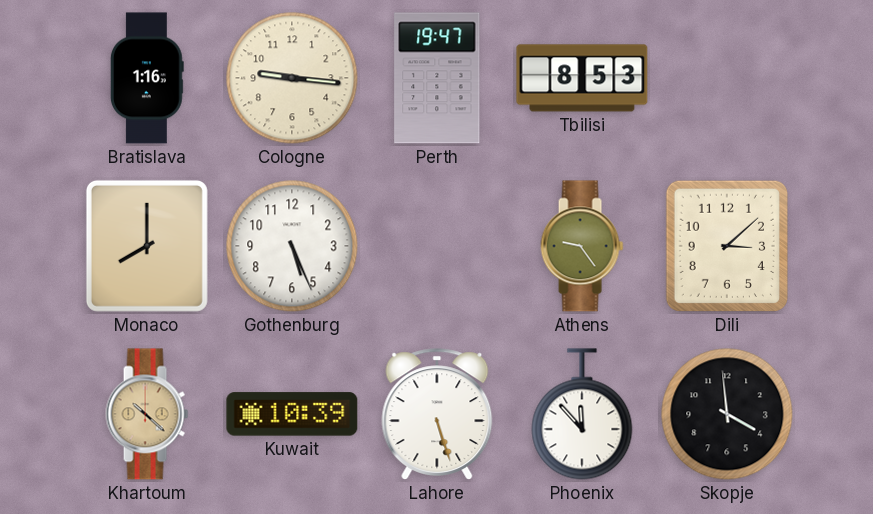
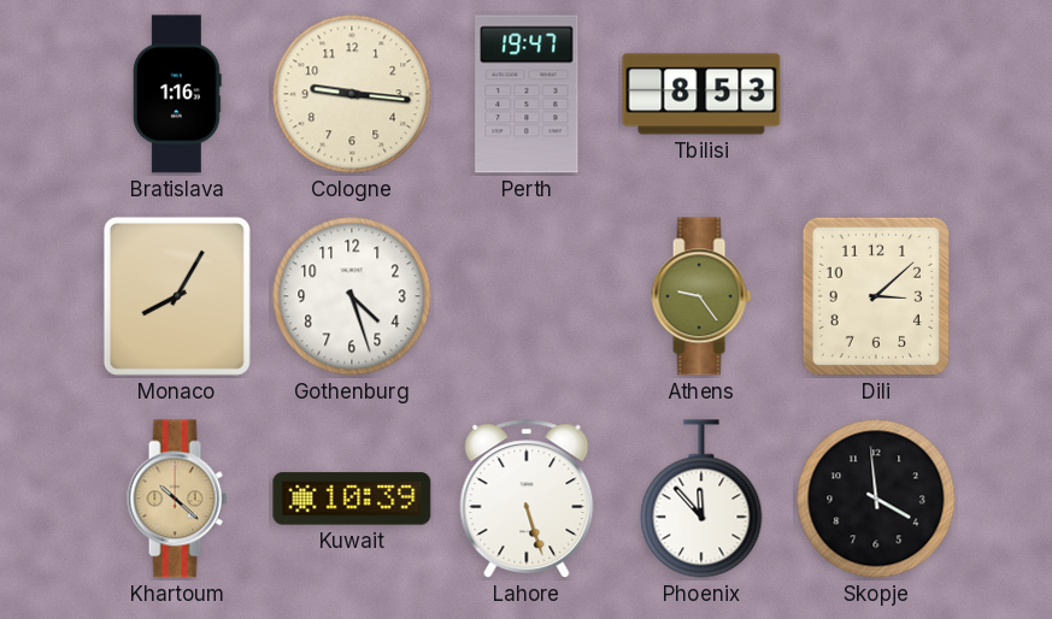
Monaco: 8:00 -> 8:05 (177, 296)
Gothenburg: 5:26 -> 4:27 (352, 296)
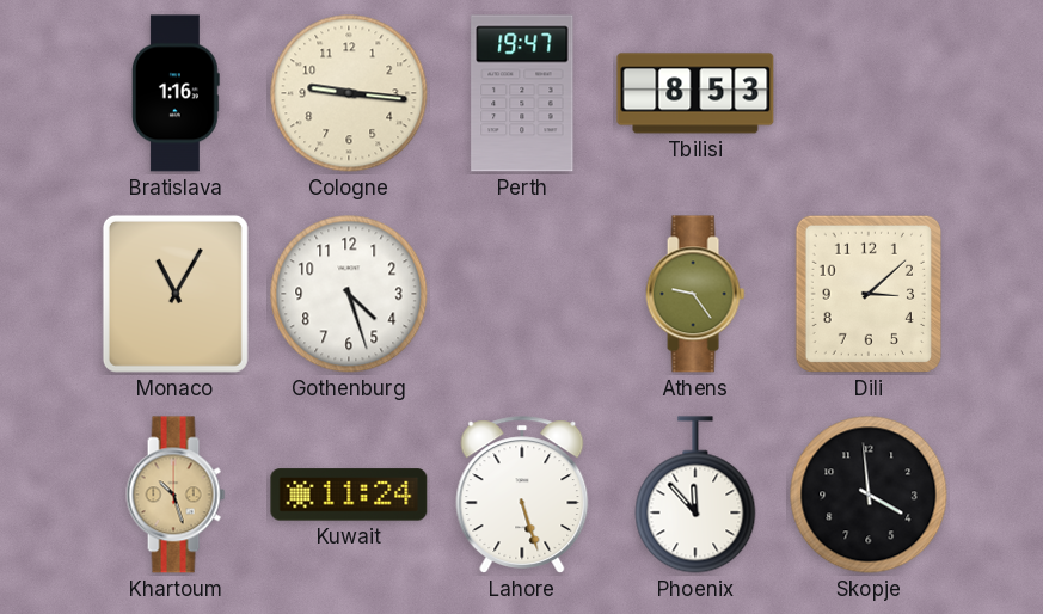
Monaco: 8:05 -> 11:05 (176, 294)
Khartoum: 10:22 -> 10:27 (176, 495)
Kuwait: 10:39 -> 11:24 (349, 495)
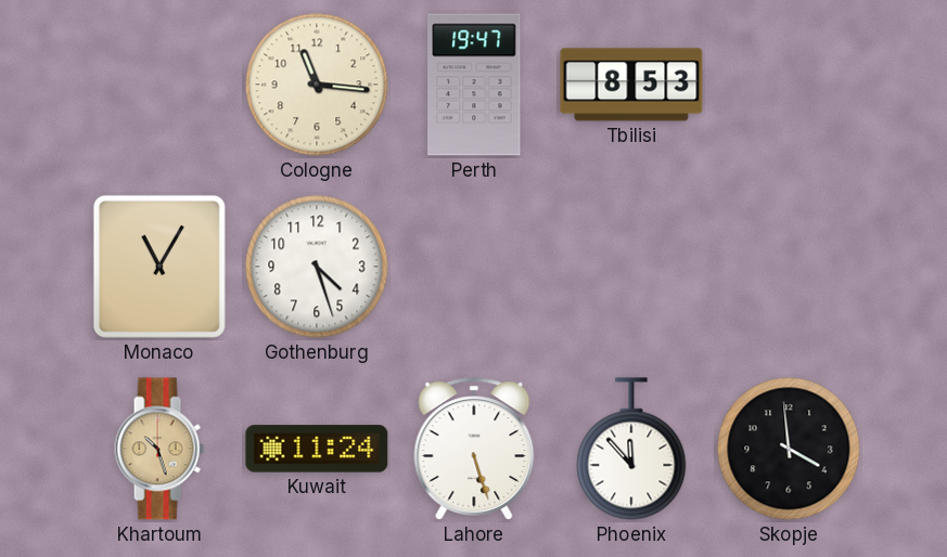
Bratislava: 1:16 -> none (176, 93)
Cologne: 9:16 -> 11:16 (317, 85)
Athens: 9:24 -> none (695, 294)
Dili: 3:08 -> none (869, 294)
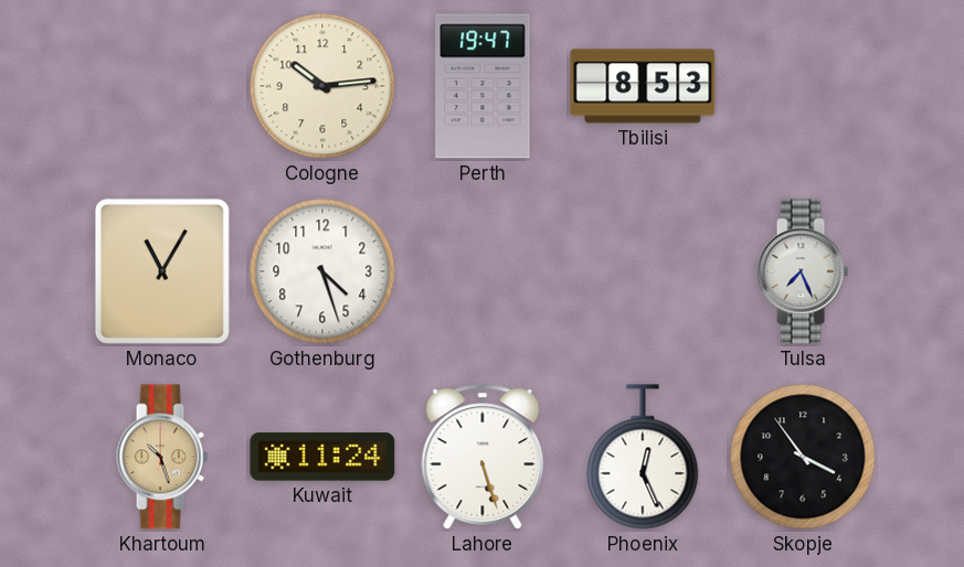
Cologne: 11:16 -> 10:14 (322, 86)
Tulsa: none -> 7:26 (803, 271)
Phoenix: 11:53 -> 12:26 (643, 457)
Skopje: 3:59 -> 3:54 (803, 457)
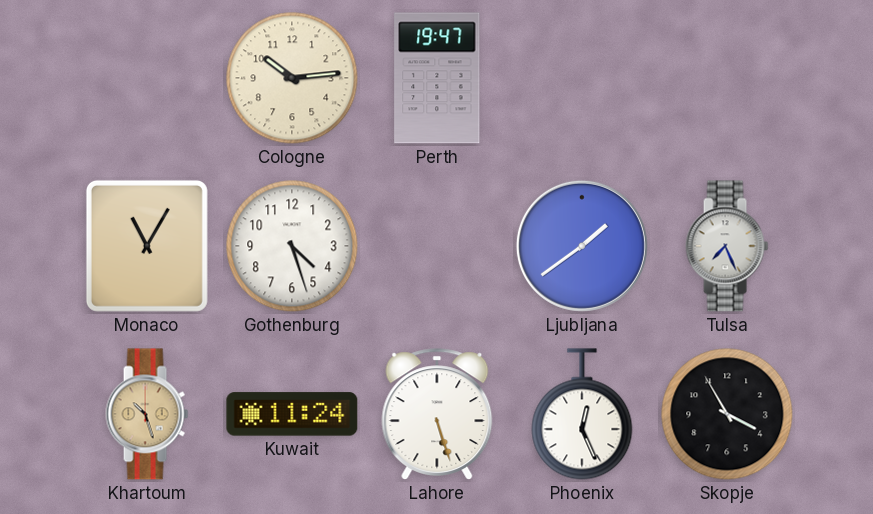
Tbilisi: 8:53 -> none (643, 86)
Ljubljana: none -> 1:39 (582, 246)
Skopje: 3:54 -> 3:55 (727, 414)
